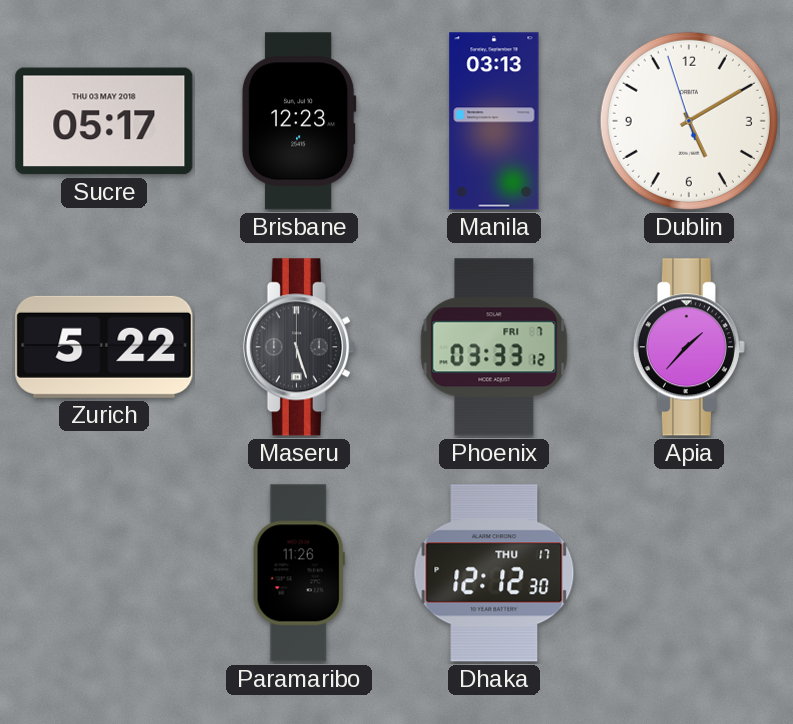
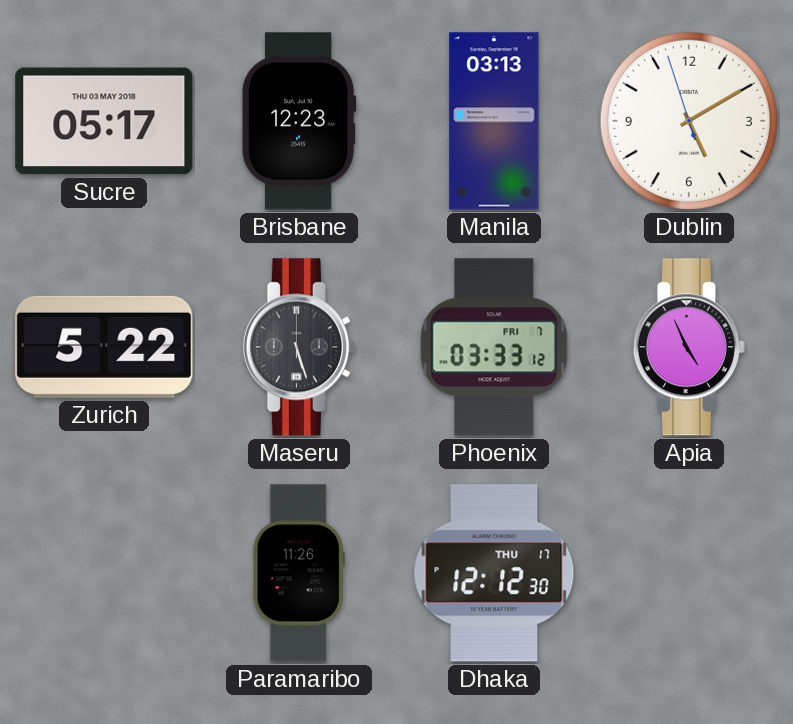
Apia: 1:37 -> 4:56 (689, 347)
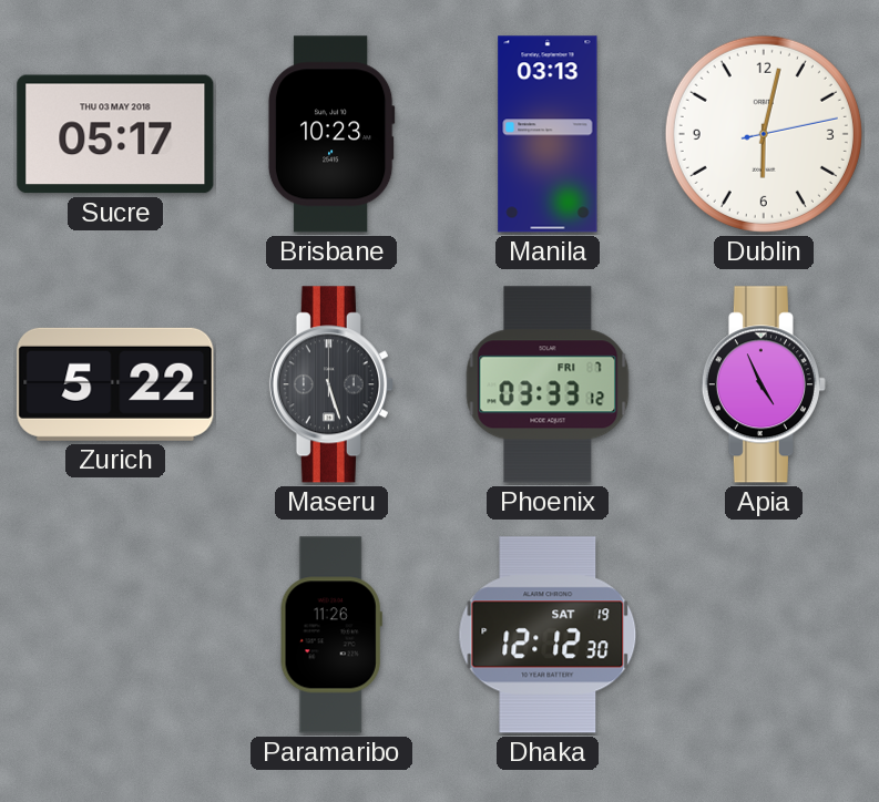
Brisbane: 12:23 -> 10:23 (331, 134)
Dublin: 5:09 -> 6:02 (764, 134)
Dhaka date: THU 17 -> SAT 19 (548, 635)
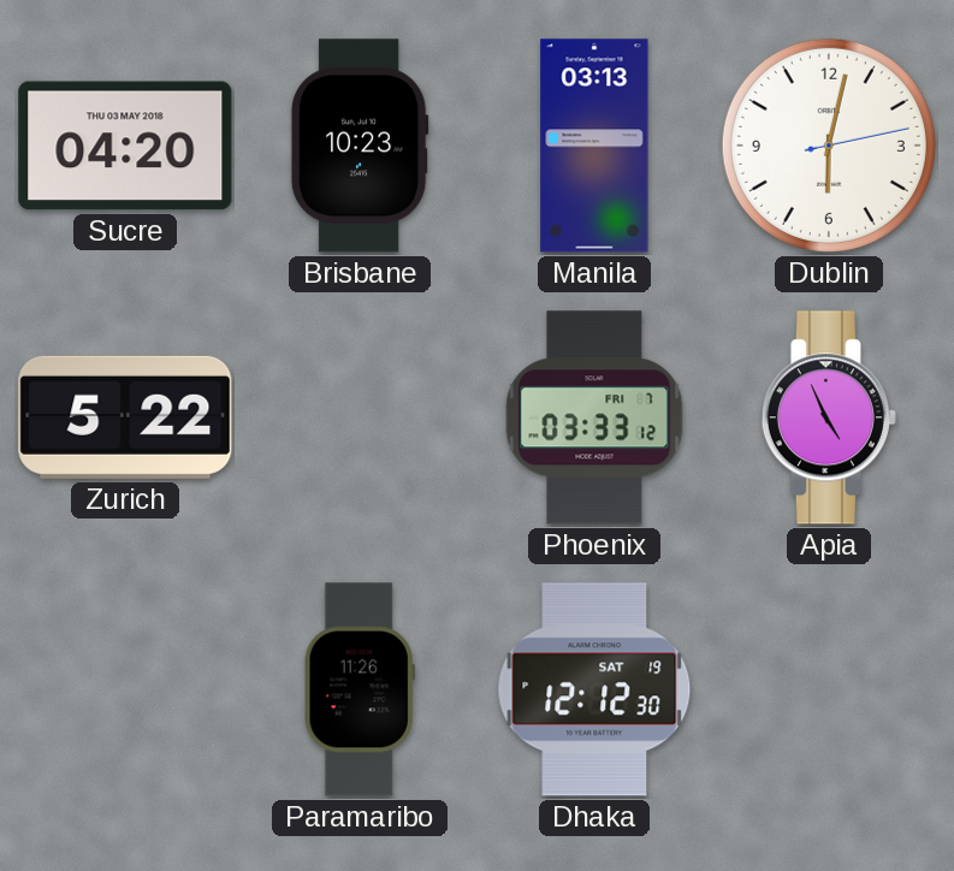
Sucre: 05:17 -> 04:20 (125, 146)
Maseru: 5:27 -> none (331, 384)
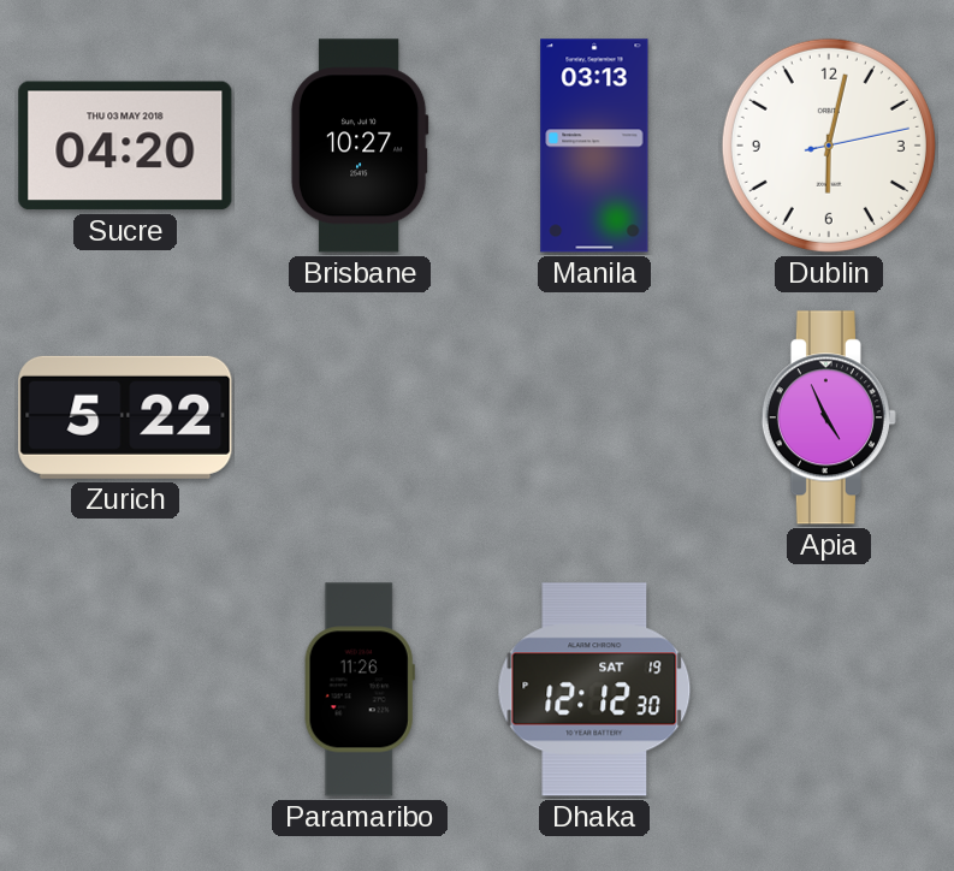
Brisbane: 10:23 -> 10:27 (360, 146)
Phoenix: 03:33 -> none (594, 417)
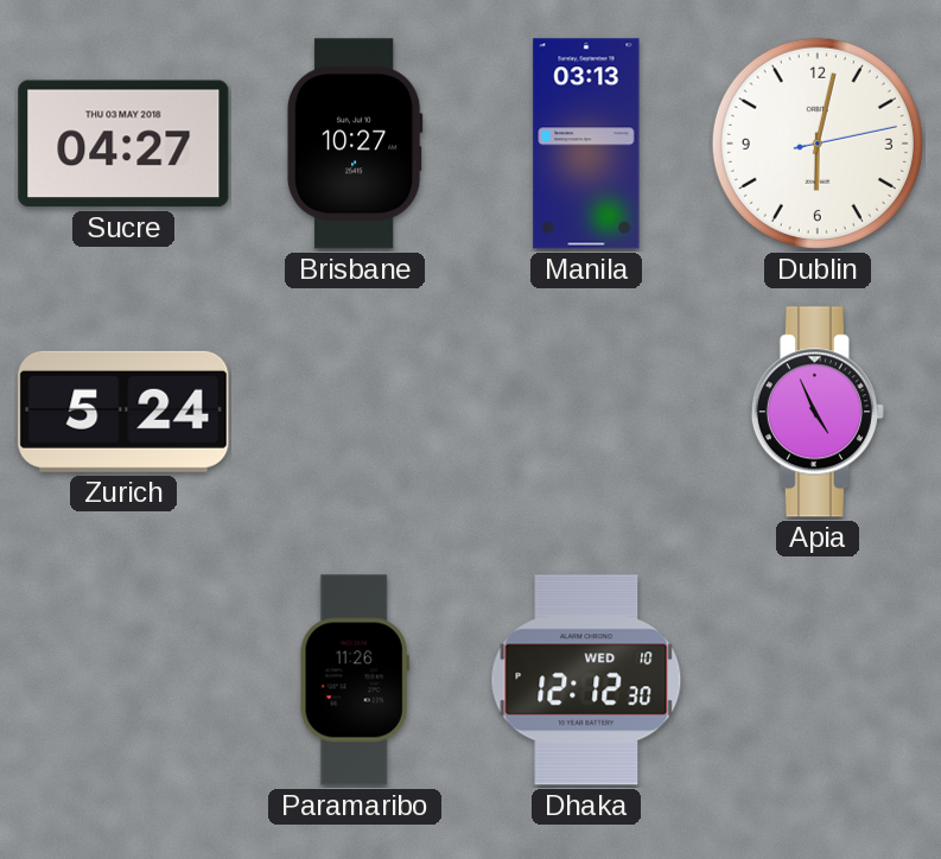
Sucre: 04:20 -> 04:27 (123, 144)
Zurich: 5:22 -> 5:24 (123, 412)
Dhaka date: SAT 19 -> WED 10 (586, 680)
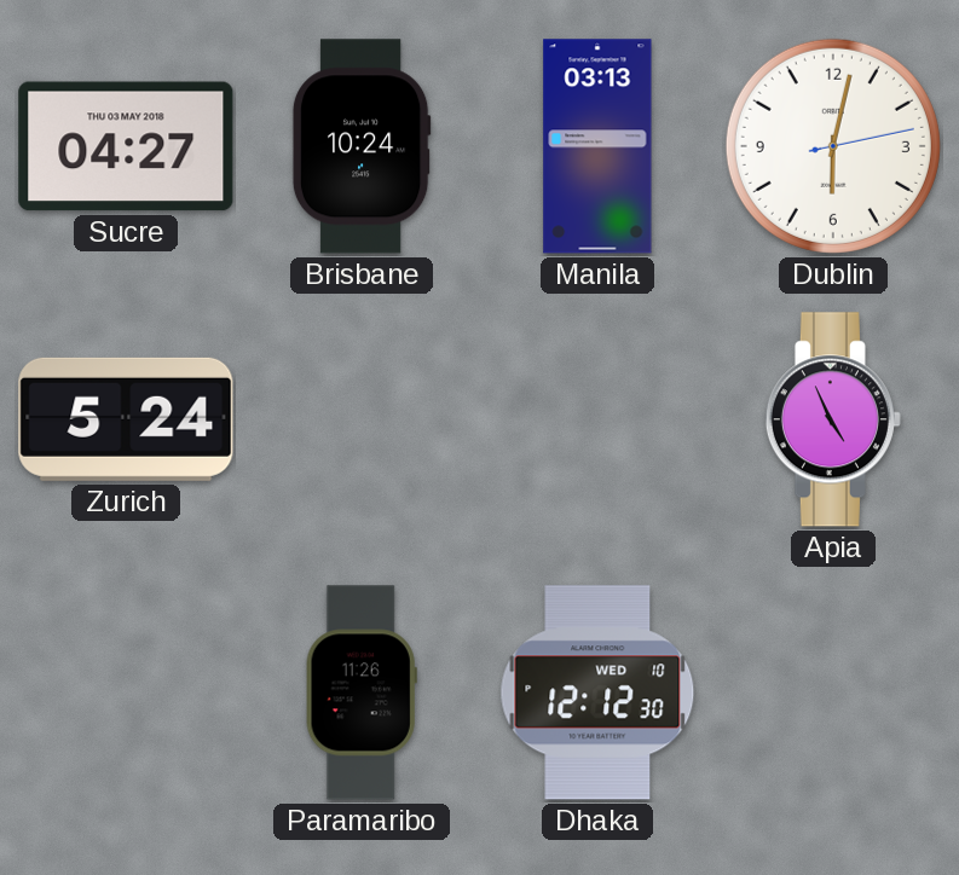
Brisbane: 10:27 -> 10:24 (362, 146)
